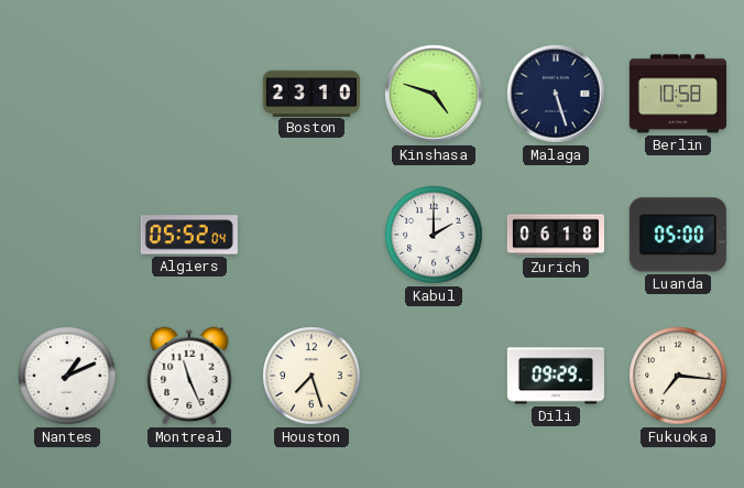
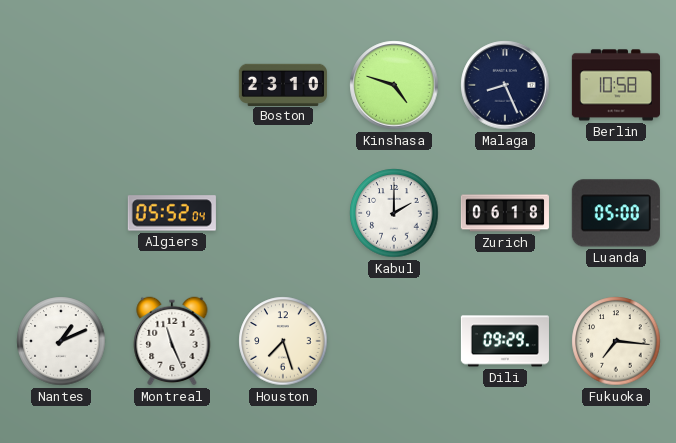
Malaga: 5:27 -> 8:26 (505, 85)
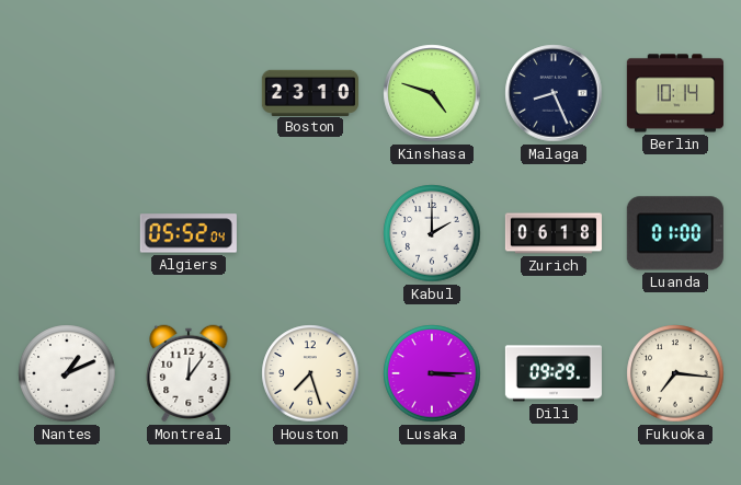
Berlin: 10:58 -> 10:14 (675, 93)
Luanda: 05:00 -> 01:00 (675, 233)
Montreal: 11:26 -> 12:06 (189, 373)
Lusaka: none -> 3:15 (432, 373)
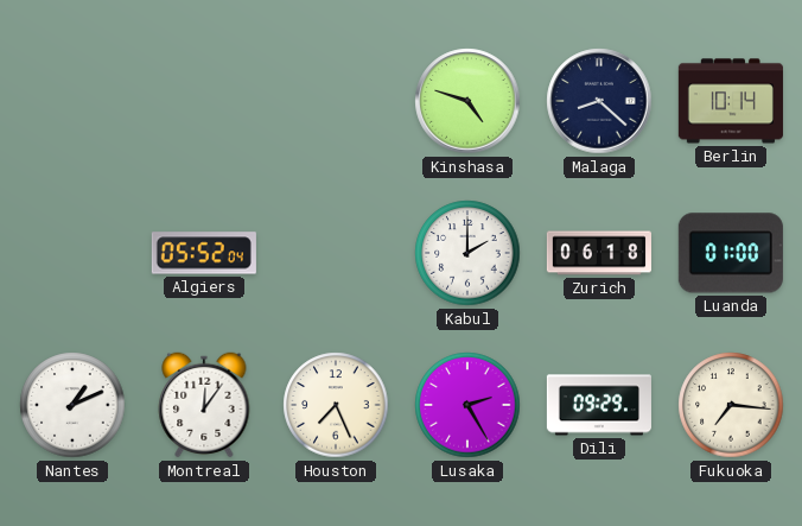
Boston: 23:10 -> none (310, 92)
Malaga: 8:26 -> 8:22 (599, 101)
Houston: 7:27 -> 7:26 (336, 405)
Lusaka: 3:15 -> 2:25 (467, 405)
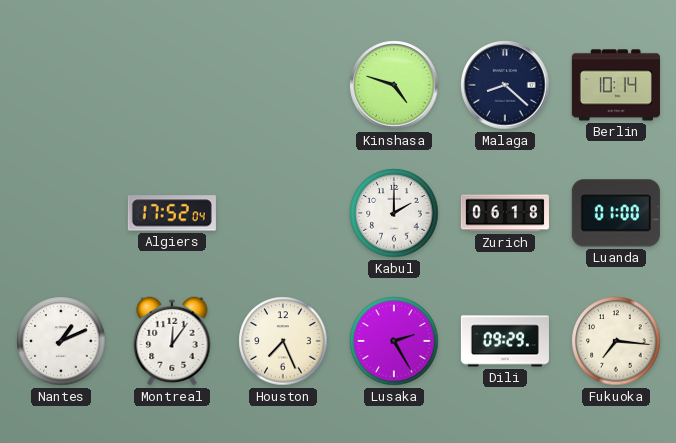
Algiers: 05:52 -> 17:52 (172, 213)
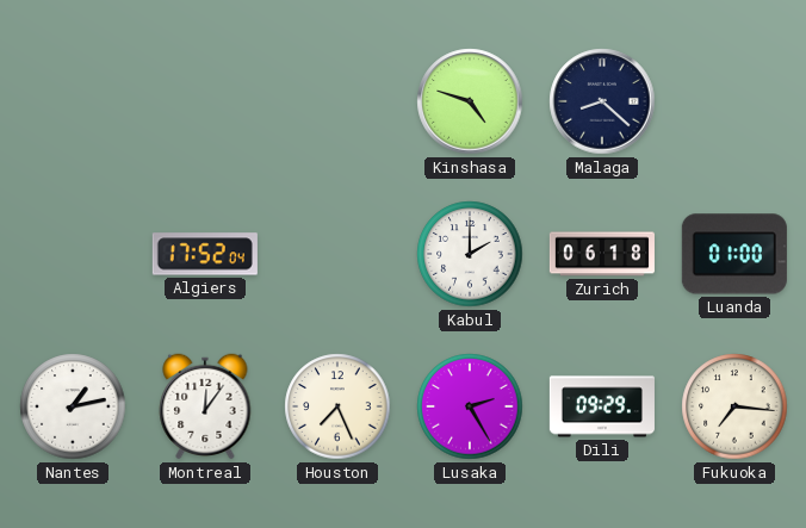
Berlin: 10:14 -> none (616, 85)
Nantes: 1:11 -> 1:13 (73, 406)
